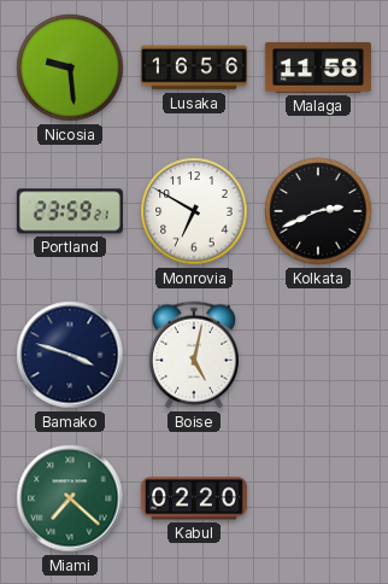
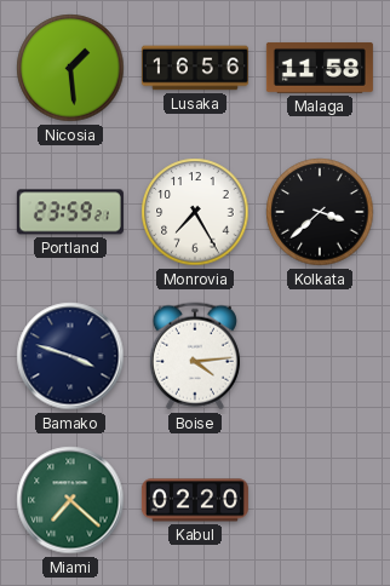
Nicosia: 9:29 -> 1:29 (70, 68)
Monrovia: 6:50 -> 7:25 (195, 212)
Kolkata: 2:41 -> 3:38 (320, 212)
Boise: 5:02 -> 4:14 (195, 356)
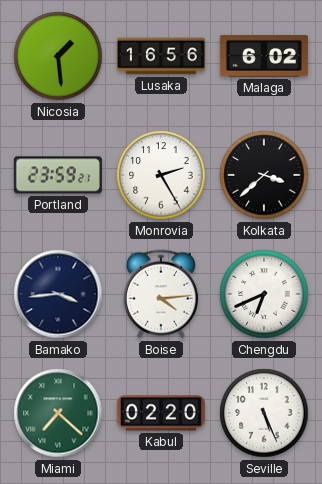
Malaga: 11:58 -> 6:02 (264, 56)
Monrovia: 7:25 -> 2:25 (161, 175)
Bamako: 3:48 -> 3:44 (58, 294)
Chengdu: none -> 6:41 (264, 294)
Seville: none -> 5:26 (264, 413)
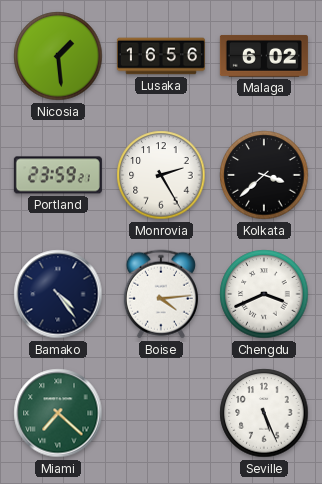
Bamako: 3:44 -> 4:24 (58, 294)
Chengdu: 6:41 -> 3:41 (264, 294)
Kabul: 02:20 -> none (161, 413)
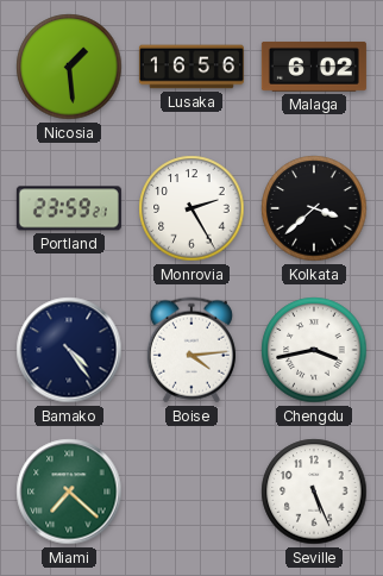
Chengdu: 3:41 -> 3:43 (314, 350)
